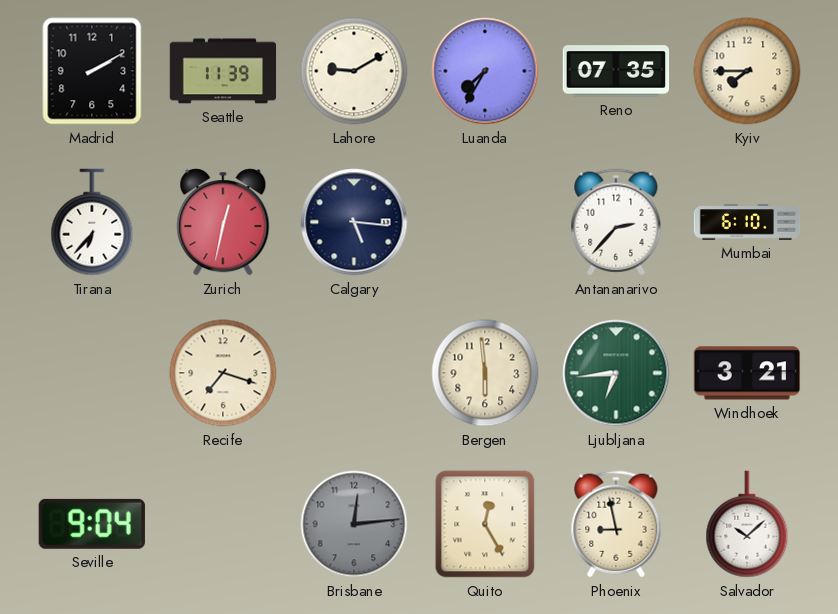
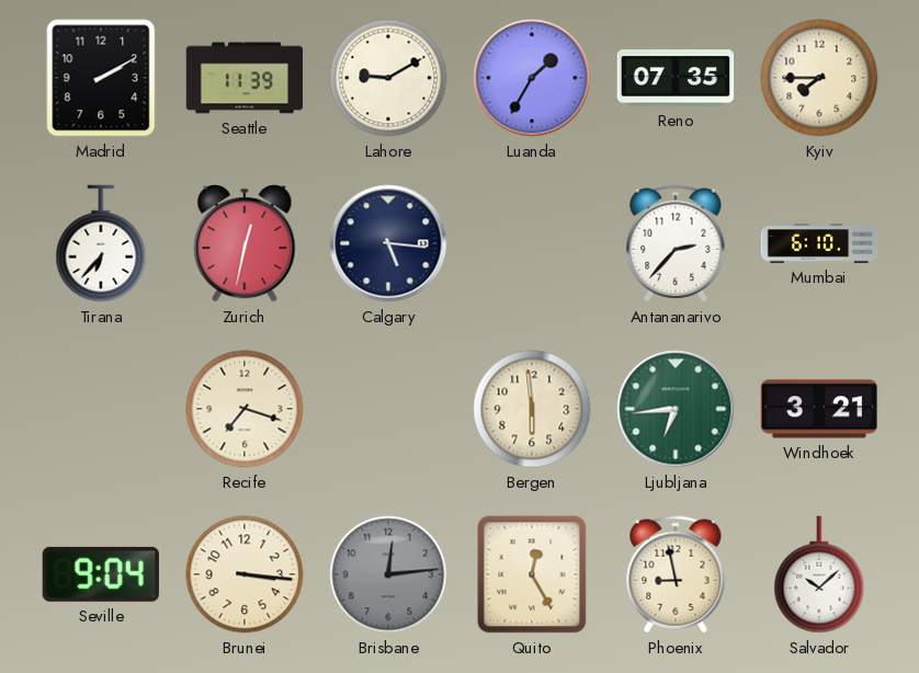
Luanda: 7:35 -> 1:35 (532, 78)
Brunei: none -> 3:16 (245, 574)
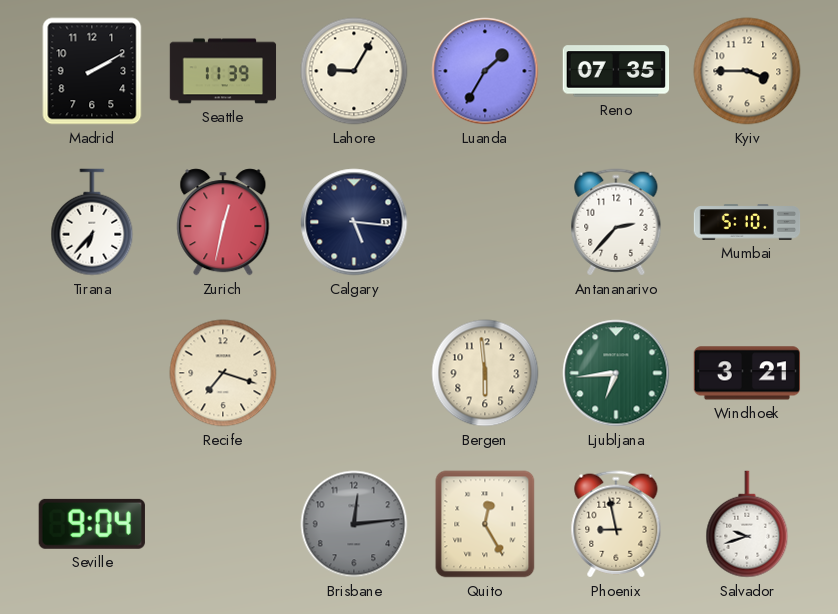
Lahore: 9:10 -> 9:05 (354, 71)
Kyiv: 7:45 -> 3:45 (747, 71)
Mumbai: 6:10 -> 5:10 (747, 222)
Brunei: 3:16 -> none (245, 574)
Salvador: 10:08 -> 9:42 (747, 524)
